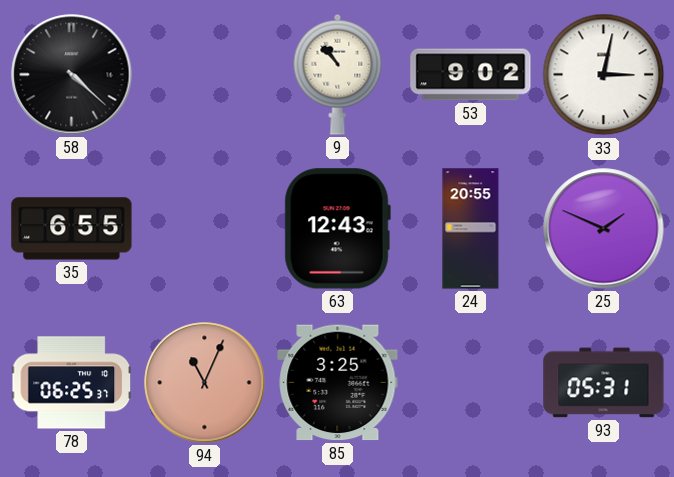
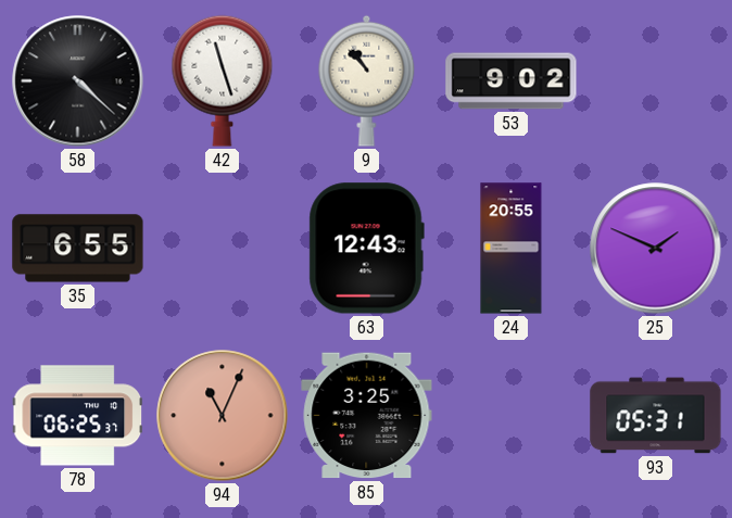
42: none -> 11:27 (223, 80)
33: 3:02 -> none (604, 75)
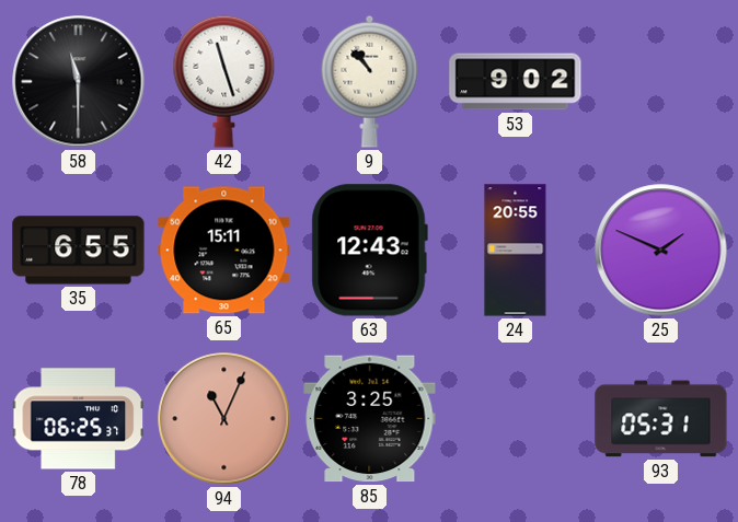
58: 4:22 -> 11:30 (79, 82)
65: none -> 15:11 (224, 251)
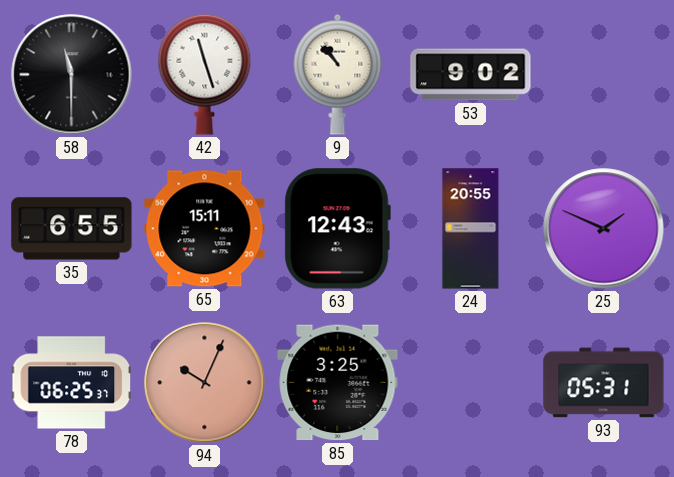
94: 11:04 -> 10:04 (205, 383)
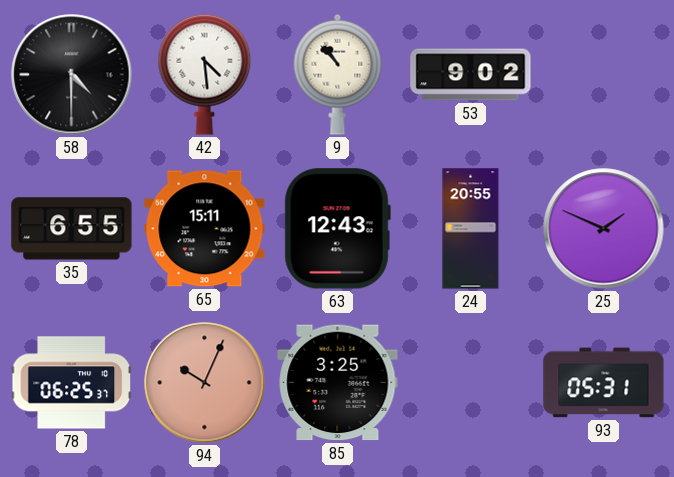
58: 11:30 -> 4:30 (72, 75)
42: 11:27 -> 4:29 (205, 74)
